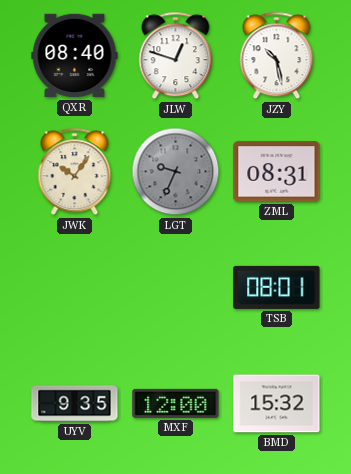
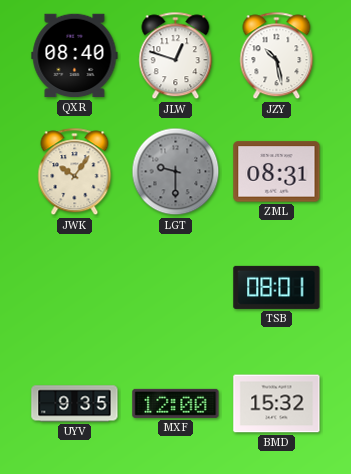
LGT: 9:34 -> 9:30 (176, 172)
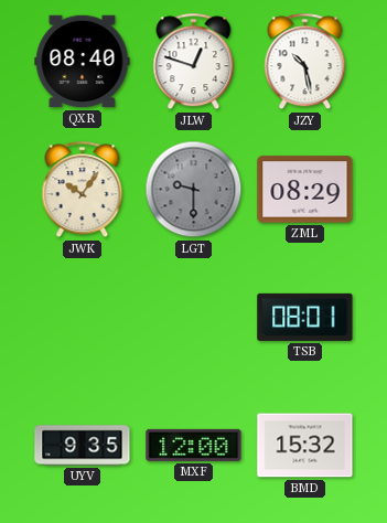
ZML: 08:31 -> 08:29 (305, 190)
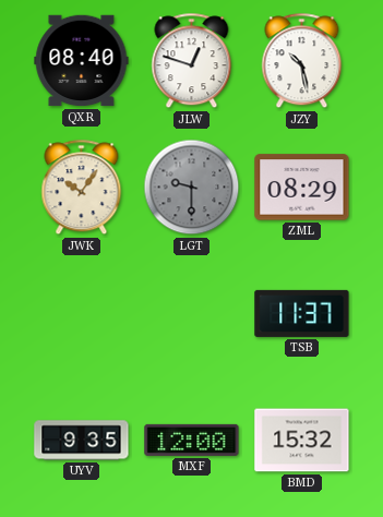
TSB: 08:01 -> 11:37 (302, 313)
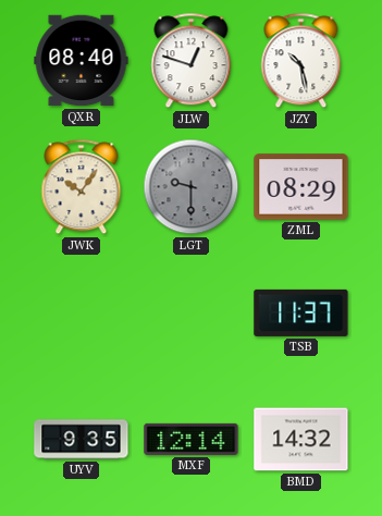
MXF: 12:00 -> 12:14 (192, 439)
BMD: 15:32 -> 14:32 (301, 440)
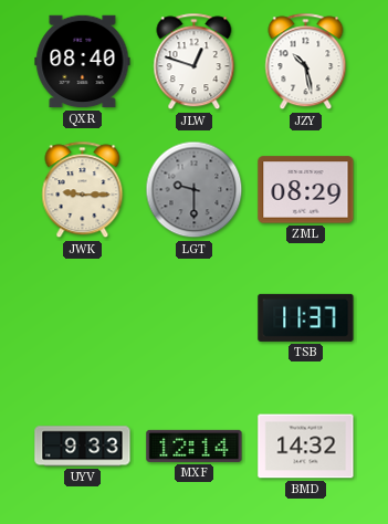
JWK: 10:06 -> 9:15 (83, 190)
UYV: 9:35 -> 9:33 (83, 447)
